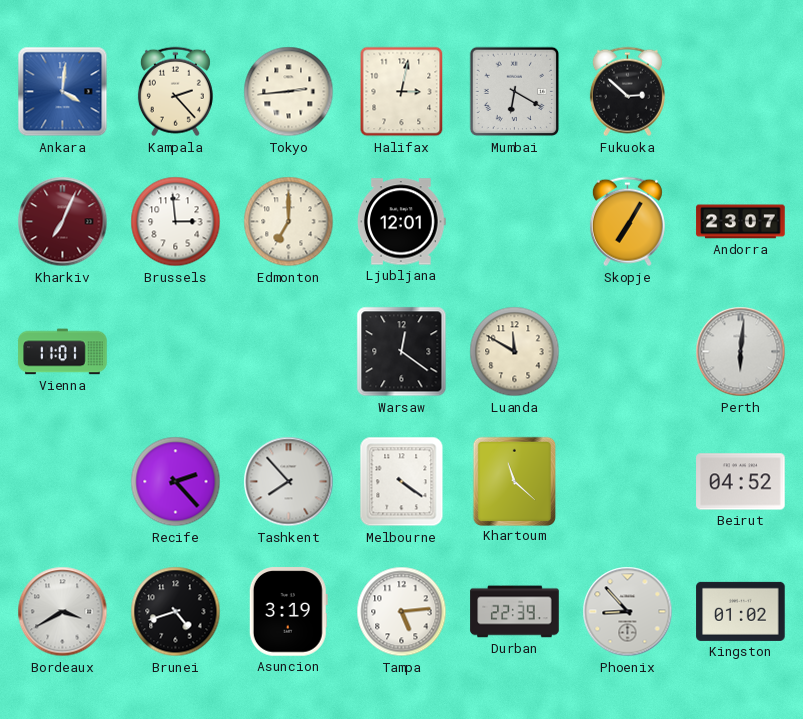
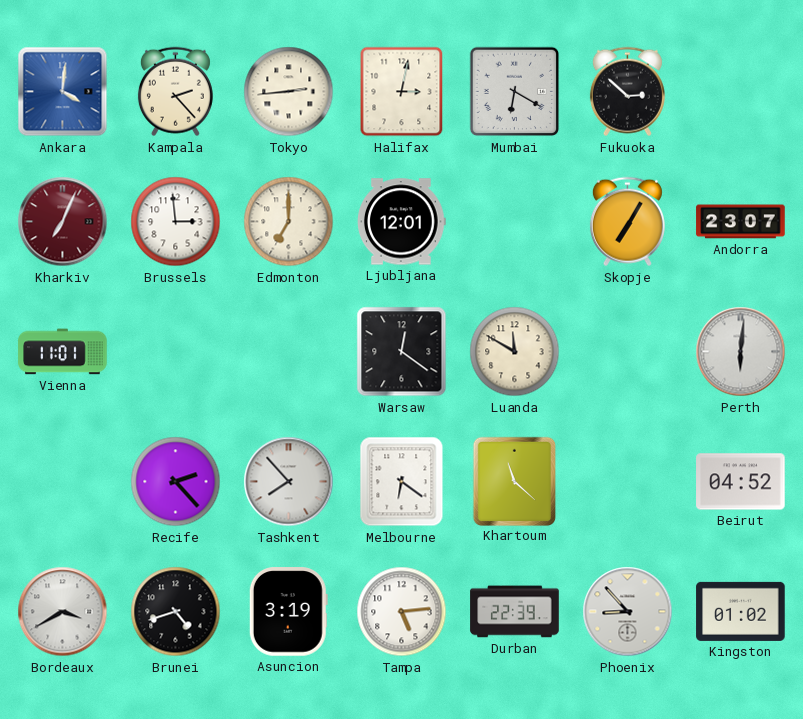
Melbourne: 4:21 -> 6:21 (402, 482)
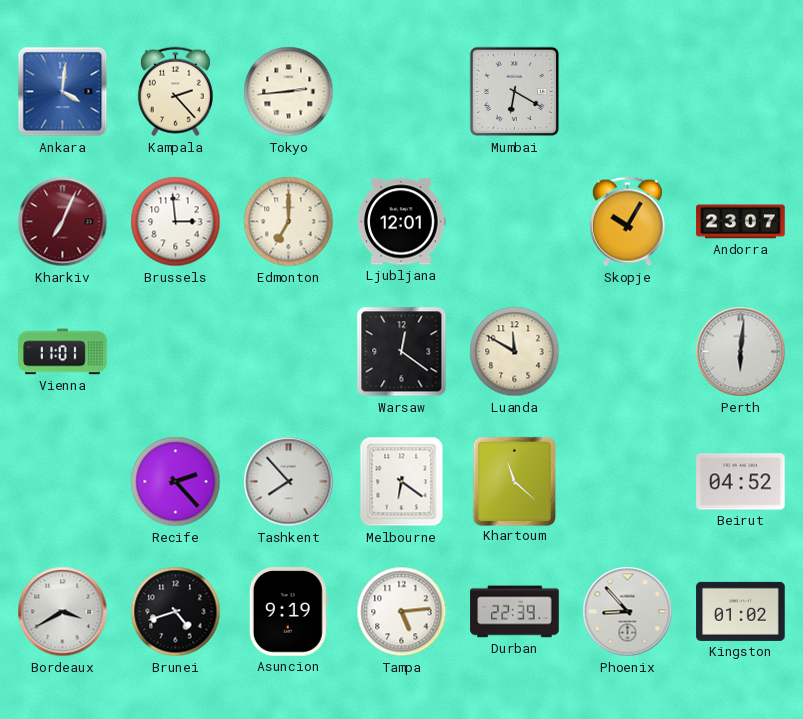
Halifax: 3:02 -> none (402, 92)
Fukuoka: 2:52 -> none (627, 92)
Skopje: 7:05 -> 10:05 (627, 222)
Asuncion: 3:19 -> 9:19 (288, 612)
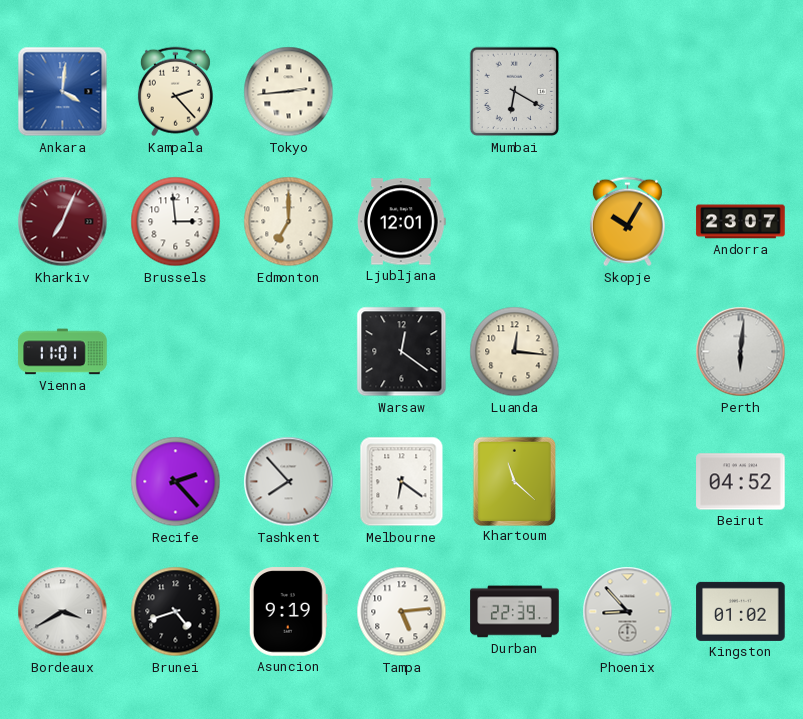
Luanda: 11:50 -> 12:16 (515, 352)
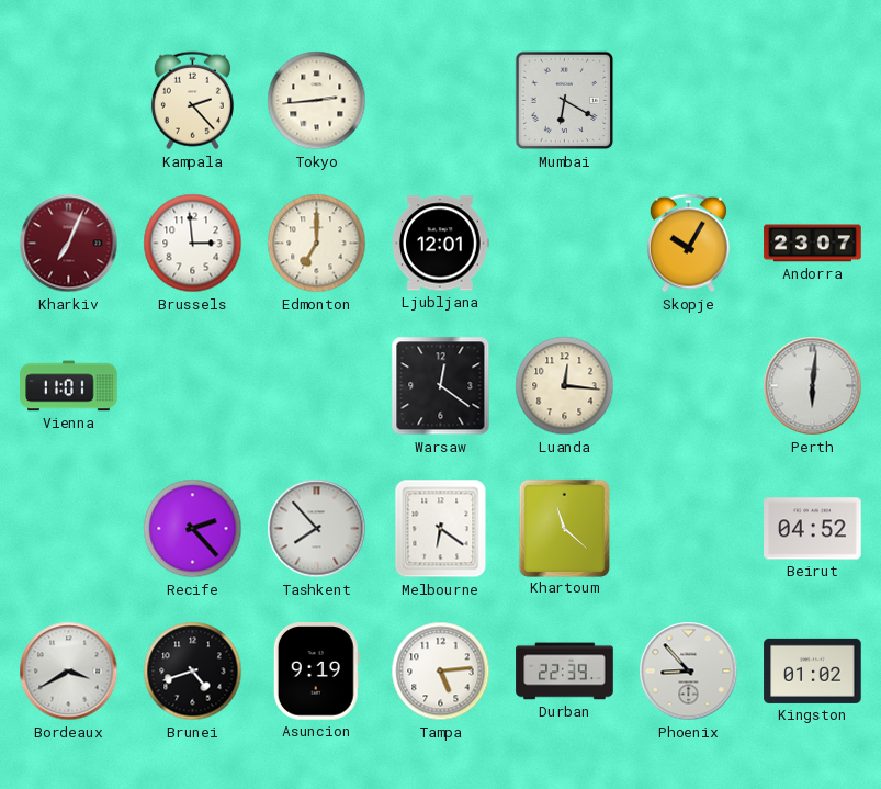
Ankara: 4:01 -> none (63, 92)
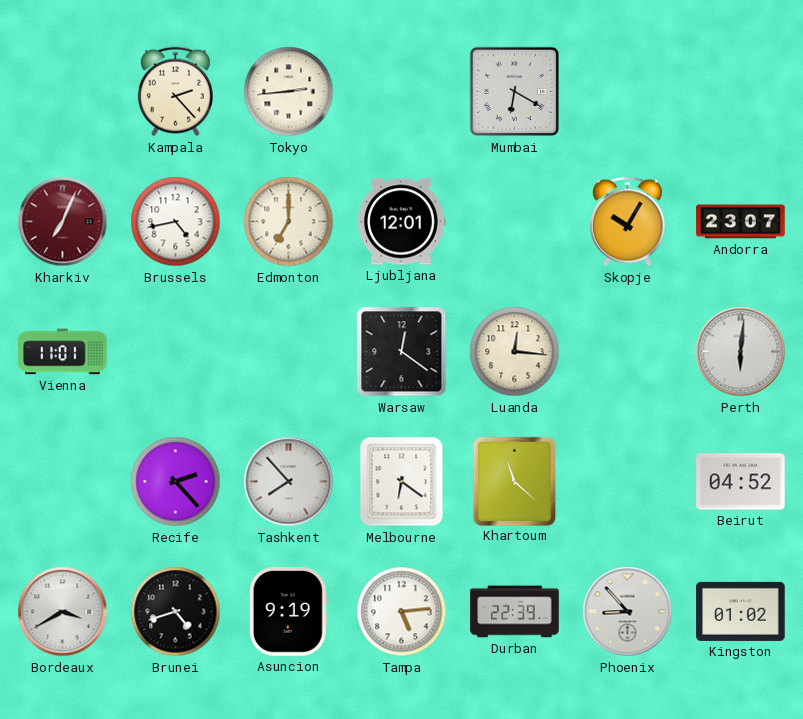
Brussels: 2:59 -> 4:43 (176, 222)
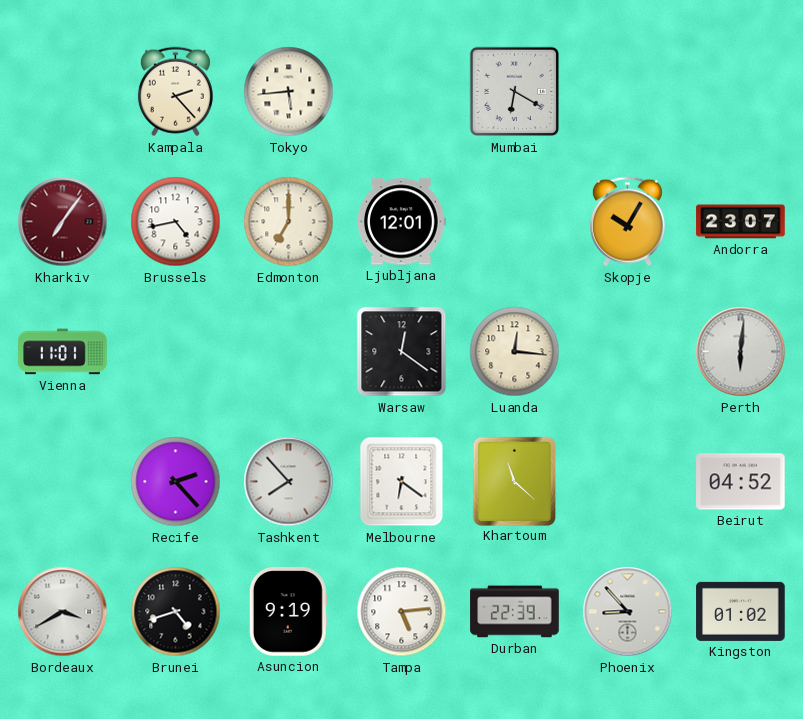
Tokyo: 2:44 -> 5:44 (289, 92)
Kharkiv: 7:04 -> 7:06 (63, 222)
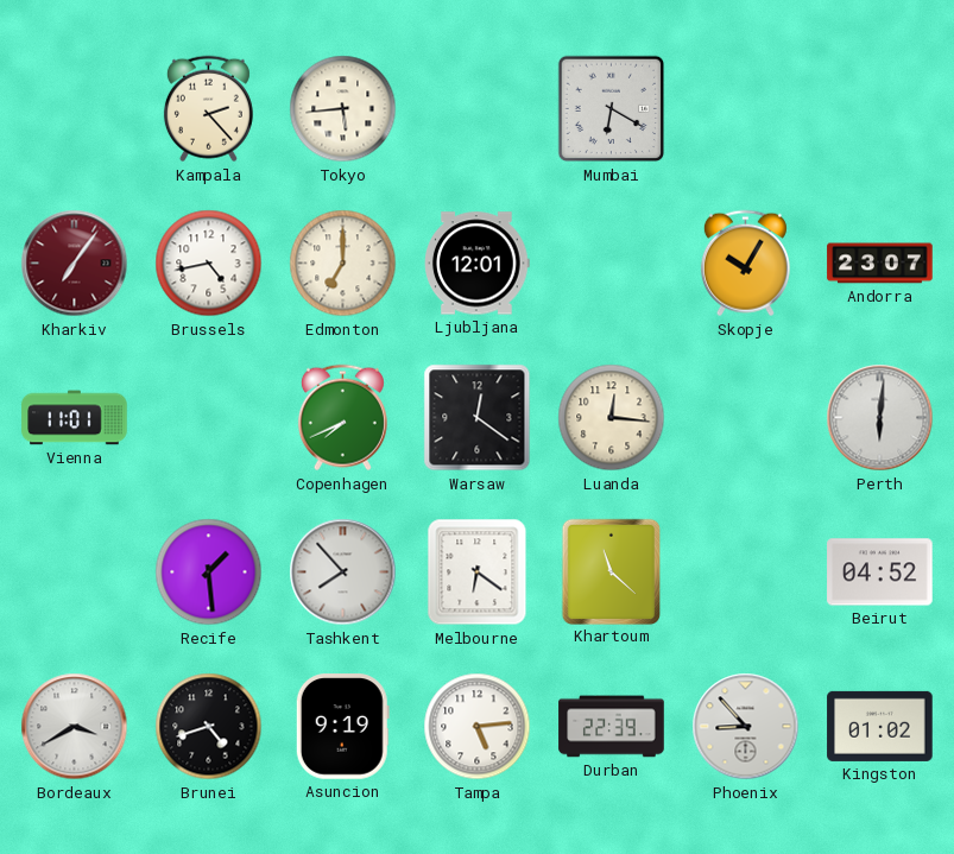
Copenhagen: none -> 7:41 (342, 418)
Recife: 2:23 -> 1:29 (209, 573)
